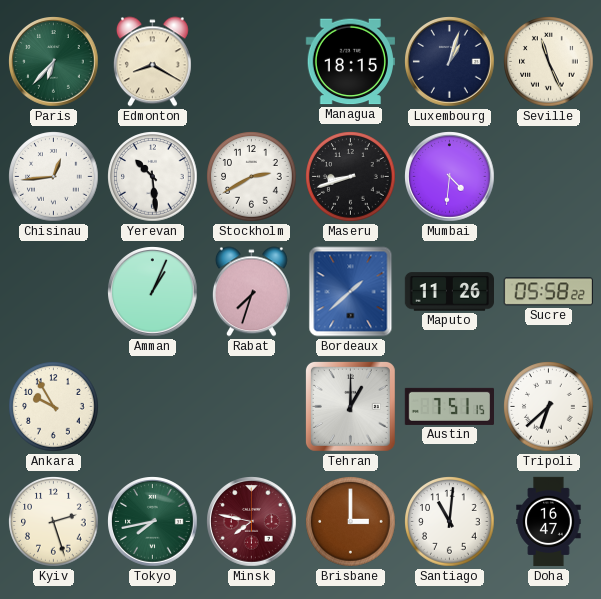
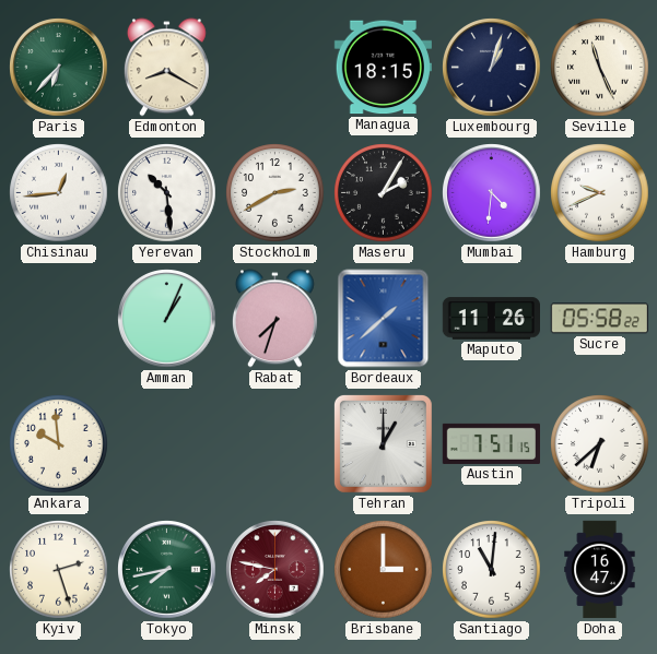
Maseru: 8:42 -> 2:05 (384, 193)
Hamburg: none -> 9:41 (600, 193)
Ankara: 9:55 -> 9:59 (59, 444)
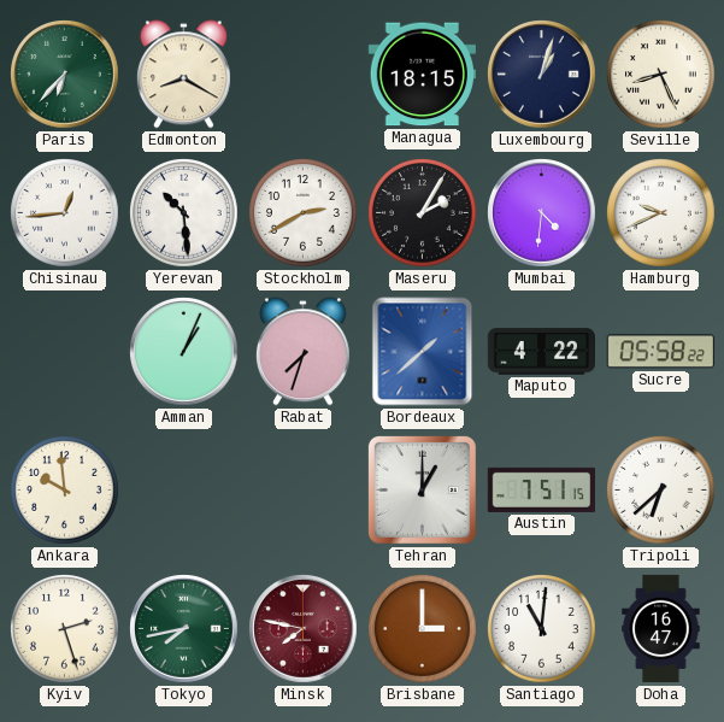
Seville: 11:26 -> 8:26 (661, 75)
Maputo: 11:26 -> 4:22 (541, 352)
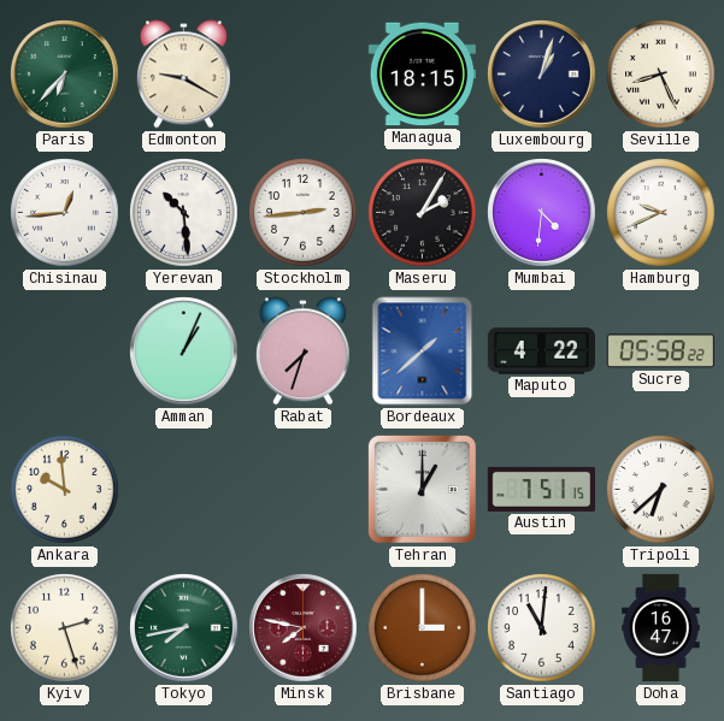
Edmonton: 8:20 -> 9:20 (183, 75)
Stockholm: 2:40 -> 2:44 (304, 213)
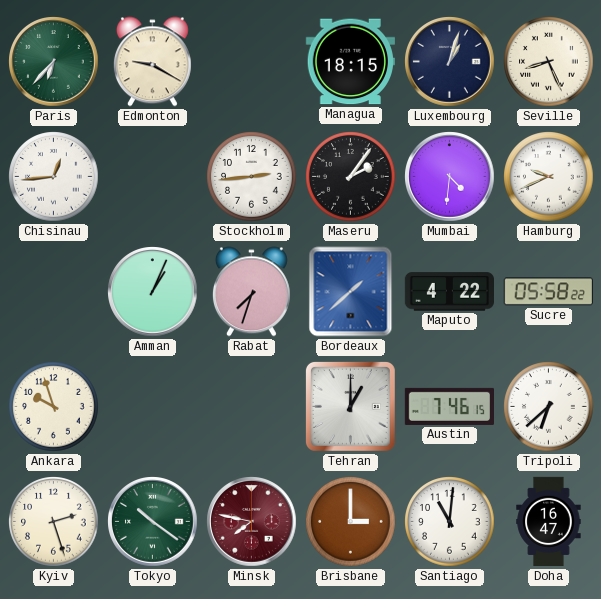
Yerevan: 10:29 -> none (184, 213)
Maseru: 2:05 -> 2:06 (351, 177)
Ankara: 9:59 -> 9:57 (54, 407)
Austin: 7:51 -> 7:46 (449, 406)
Tokyo: 7:43 -> 10:21 (153, 522)
